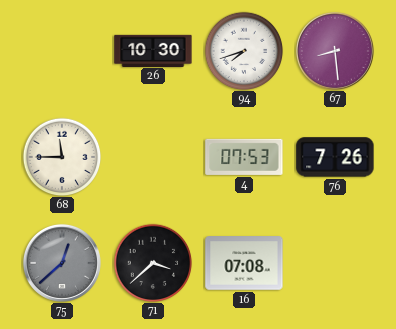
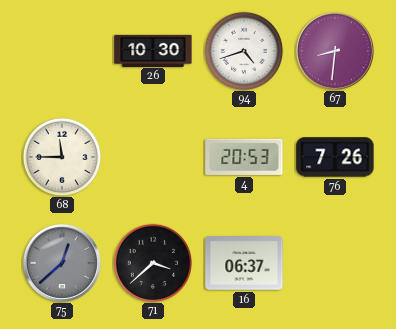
94: 7:42 -> 4:42 (244, 51)
67: 8:29 -> 8:31 (335, 51)
4: 07:53 -> 20:53 (244, 157)
16: 07:08 -> 06:37 (244, 263)
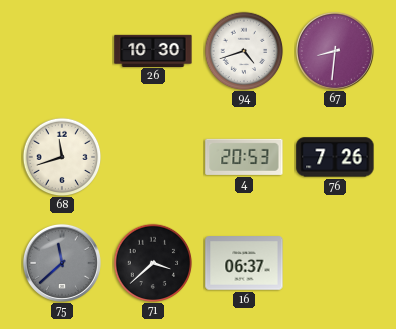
68: 11:45 -> 11:42 (62, 157)
75: 12:38 -> 11:38 (62, 263)
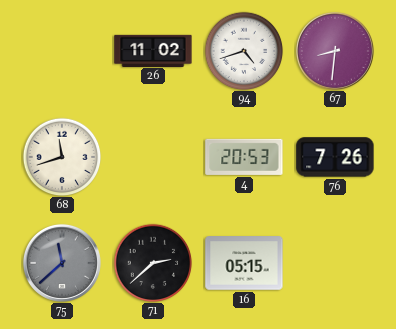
26: 10:30 -> 11:02 (153, 50)
71: 3:38 -> 2:38 (153, 263)
16: 06:37 -> 05:15 (244, 263)
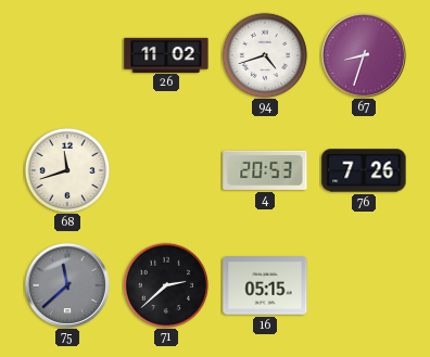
67: 8:31 -> 8:33 (364, 55)
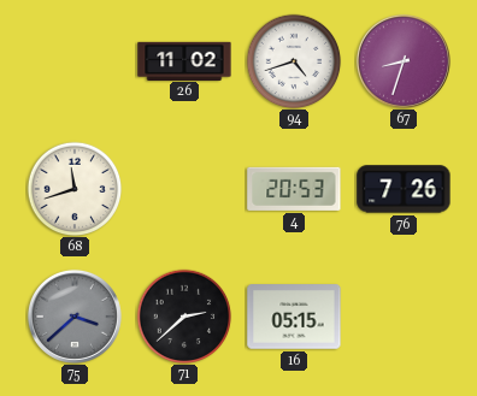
75: 11:38 -> 3:38 (75, 317)
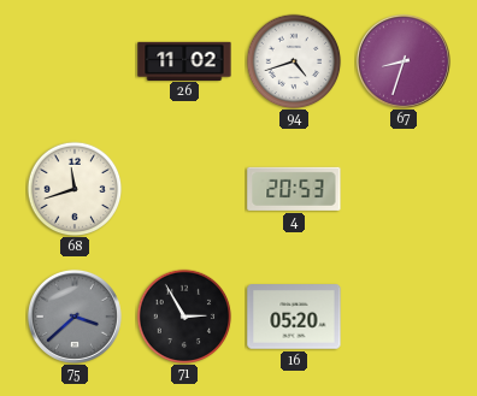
76: 7:26 -> none (404, 189)
71: 2:38 -> 2:55 (184, 317)
16: 05:15 -> 05:20 (294, 317)
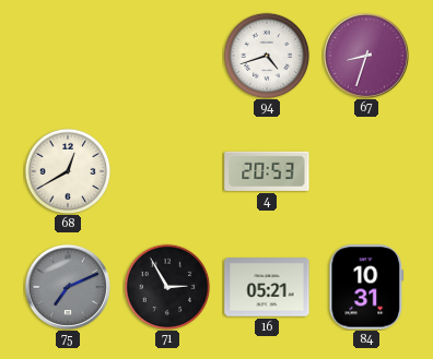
26: 11:02 -> none (184, 60)
68: 11:42 -> 12:40 (68, 171)
75: 3:38 -> 7:11 (68, 287)
16: 05:20 -> 05:21 (267, 287)
84: none -> 10:31 (366, 287)
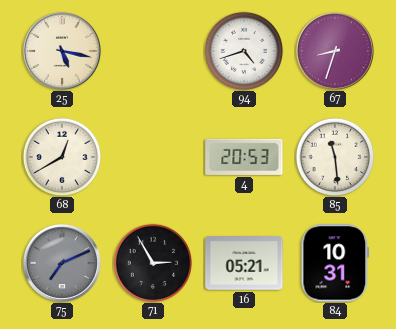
25: none -> 5:17 (62, 51)
85: none -> 11:29 (335, 157)
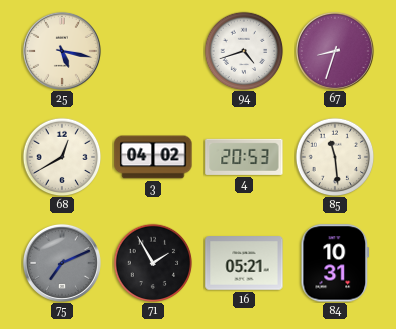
3: none -> 04:02 (153, 157)
71: 2:55 -> 1:55 (153, 263)
